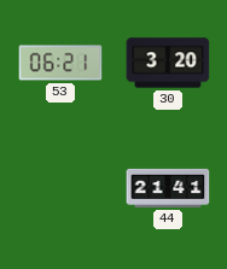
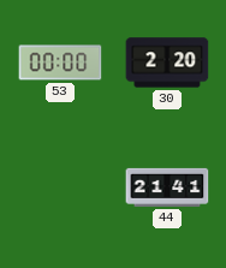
53: 06:21 -> 00:00 (60, 62)
30: 3:20 -> 2:20 (167, 62)
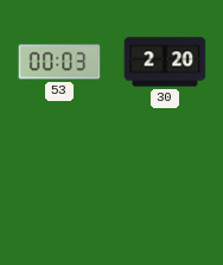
53: 00:00 -> 00:03 (59, 62)
44: 21:41 -> none (167, 187)
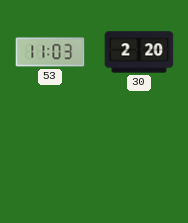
53: 00:03 -> 11:03 (50, 52)
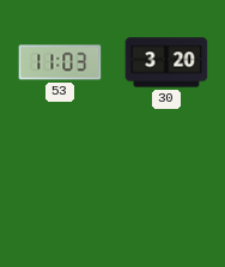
30: 2:20 -> 3:20 (166, 62)
